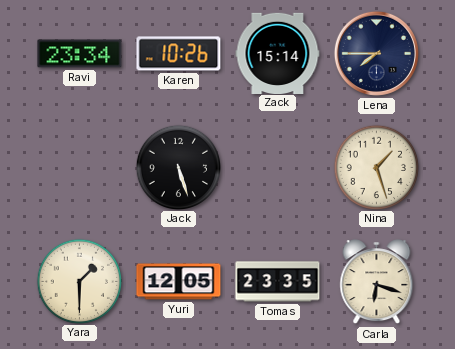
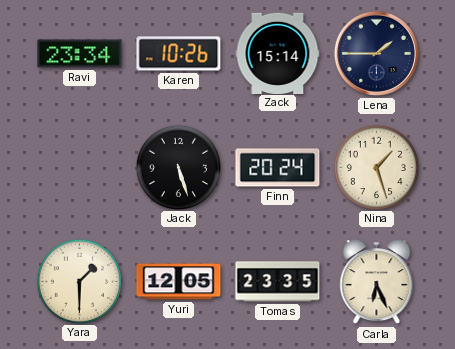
Lena: 7:45 -> 1:45 (376, 53)
Finn: none -> 20:24 (278, 168)
Carla: 6:18 -> 6:26 (377, 282)
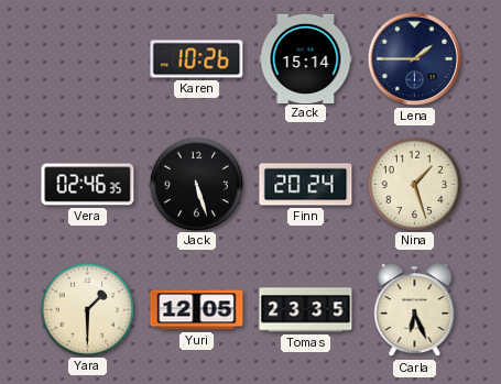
Ravi: 23:34 -> none (80, 54)
Vera: none -> 02:46 (88, 185)
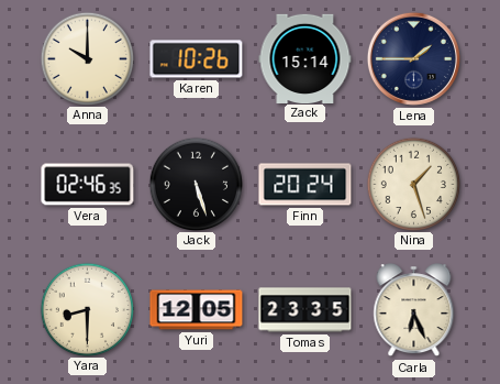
Anna: none -> 10:00 (87, 58)
Yara: 1:30 -> 8:30 (87, 309)
